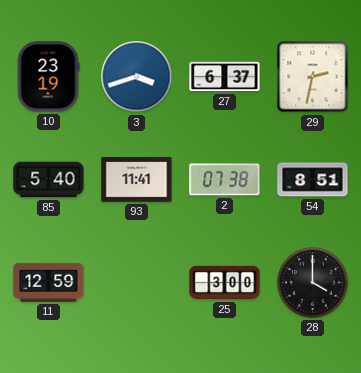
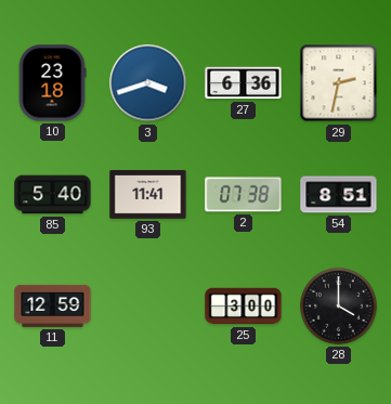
10: 23:19 -> 23:18 (52, 83)
27: 6:37 -> 6:36 (244, 83)
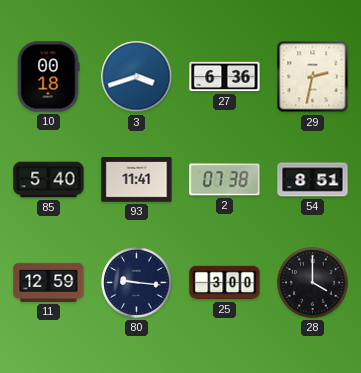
10: 23:18 -> 00:18 (48, 77)
80: none -> 9:16 (137, 283)
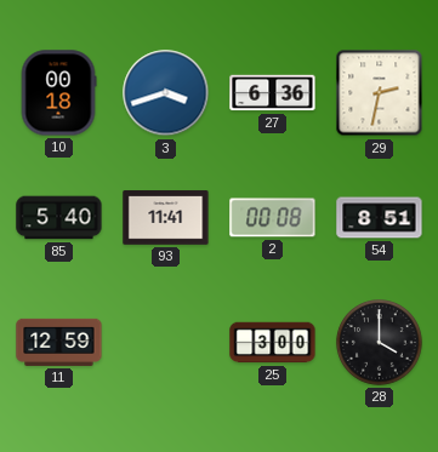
2: 07:38 -> 00:08 (273, 218)
80: 9:16 -> none (137, 283)
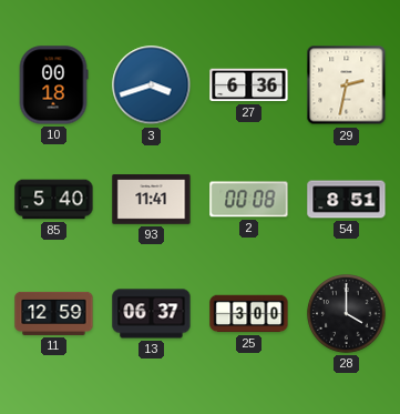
13: none -> 06:37 (152, 314)
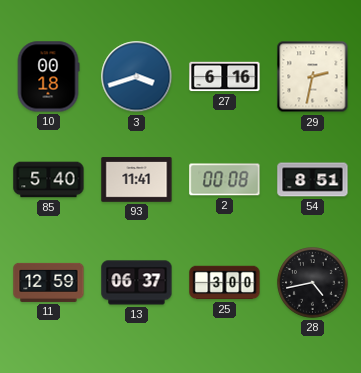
27: 6:36 -> 6:16 (225, 77)
28: 4:00 -> 4:43 (313, 283)
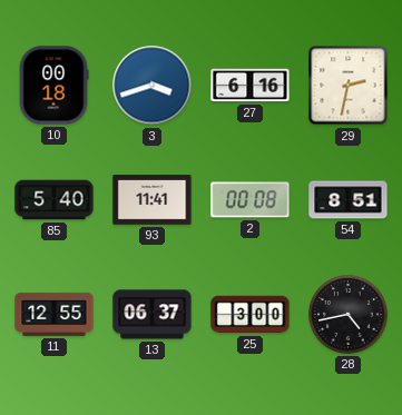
11: 12:59 -> 12:55 (55, 314)
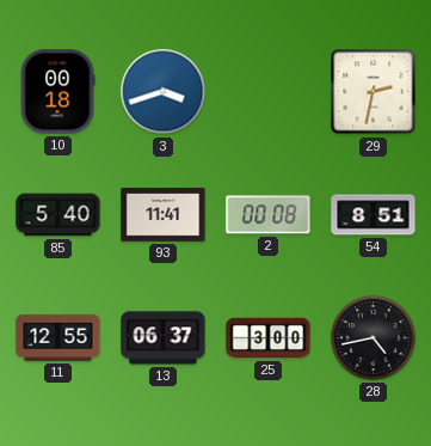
27: 6:16 -> none (251, 86)
